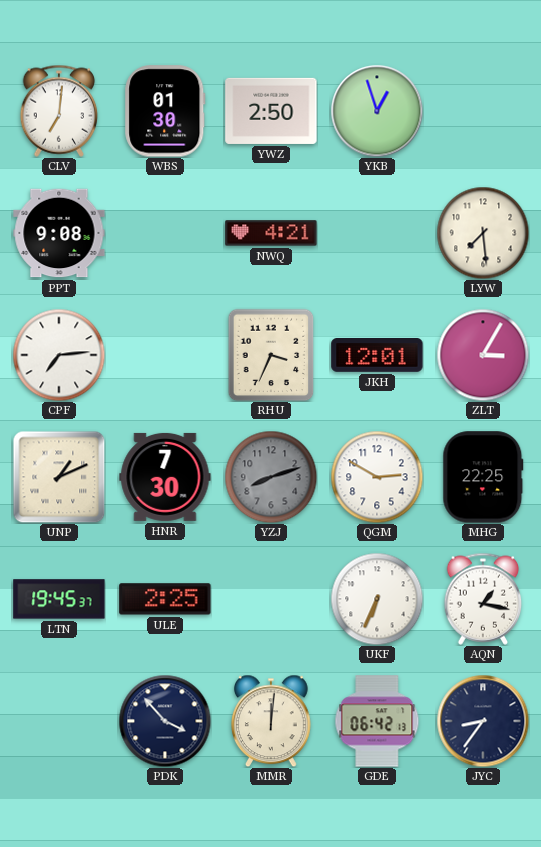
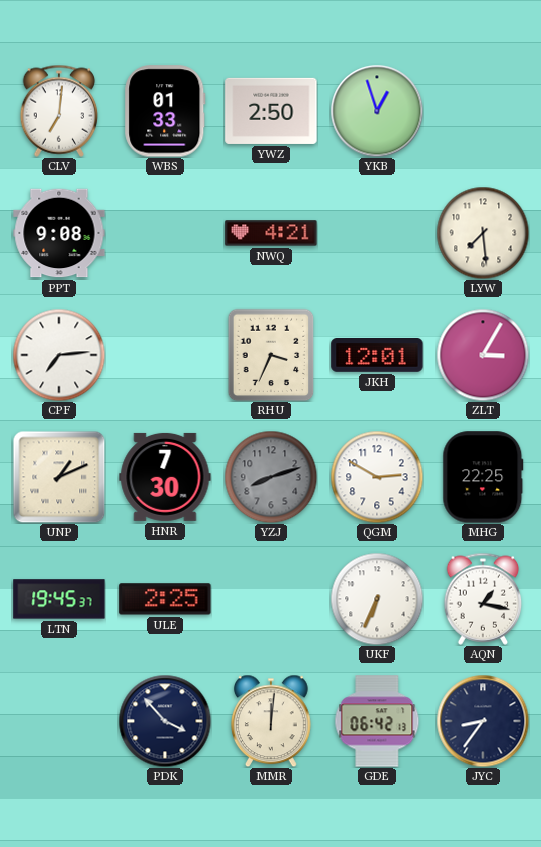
WBS: 01:30 -> 01:33 (165, 111)
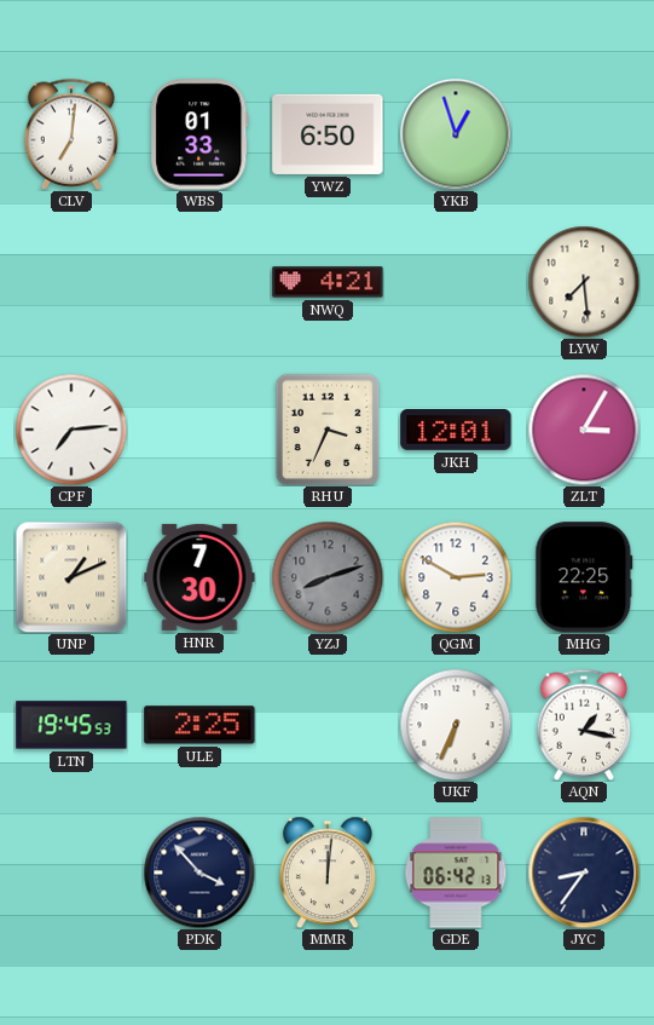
YWZ: 2:50 -> 6:50 (328, 134)
PPT: 9:08 -> none (59, 233)
LTN: 19:45:37 -> 19:45:53 (71, 725)
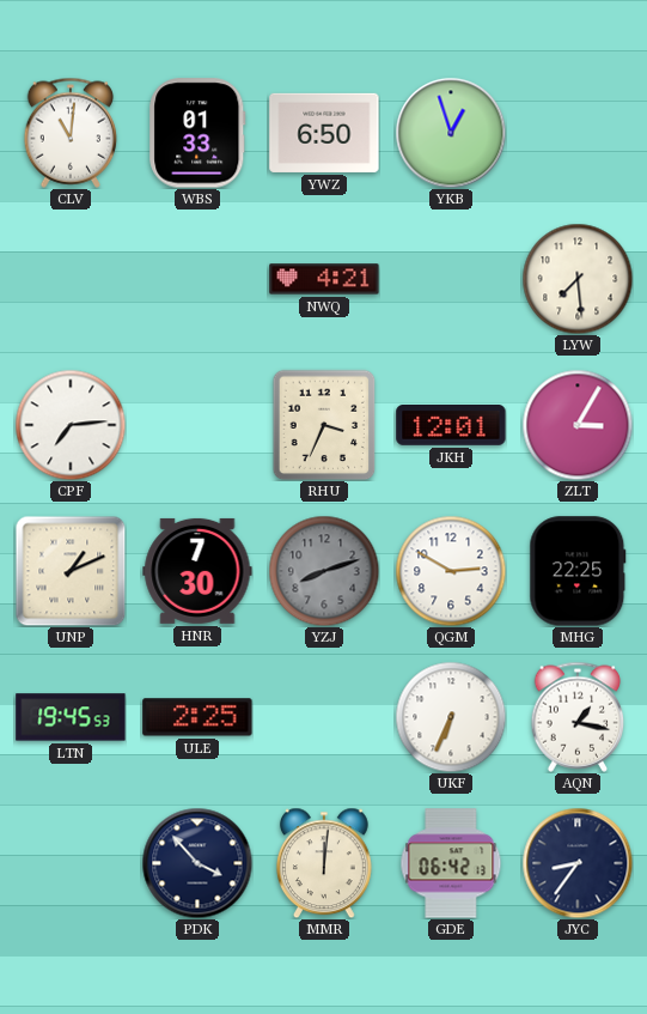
CLV: 7:01 -> 11:01 (71, 133)
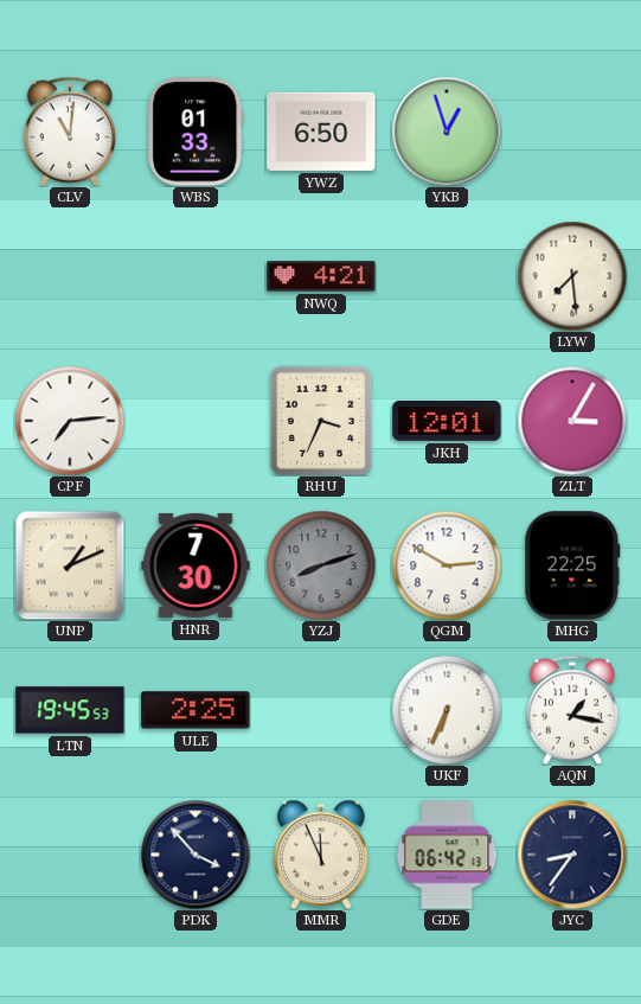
MMR: 12:01 -> 11:56 (322, 855)
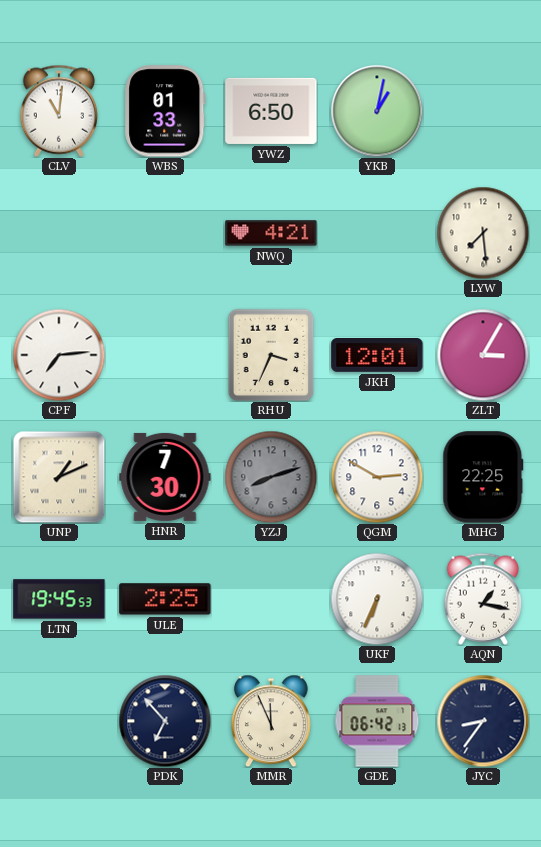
YKB: 12:57 -> 1:02 (377, 111)
PDK: 3:53 -> 6:53 (165, 721)
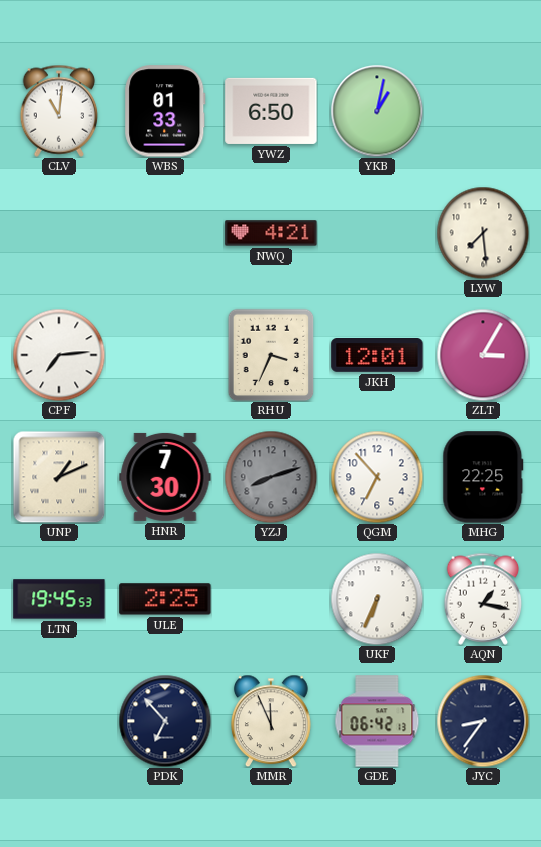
QGM: 2:50 -> 6:53 (377, 477)
